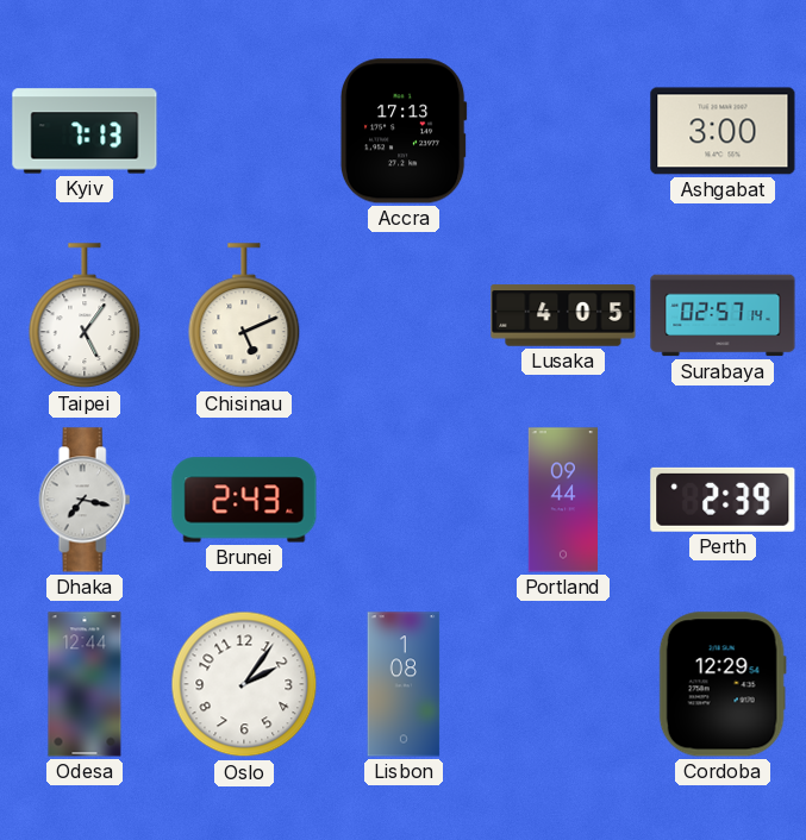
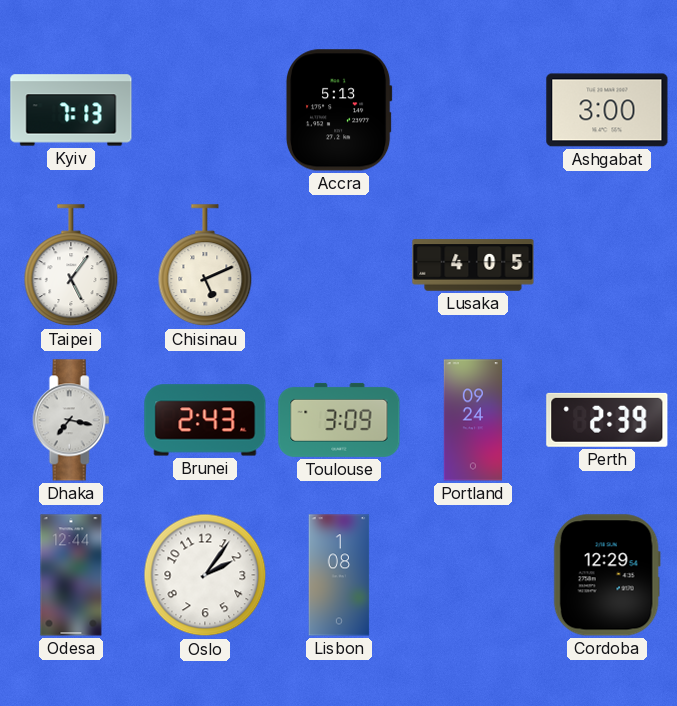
Accra: 17:13 -> 5:13 (339, 110)
Surabaya: 02:57 -> none (723, 315)
Toulouse: none -> 3:09 (339, 420)
Portland: 09:44 -> 09:24 (472, 420)
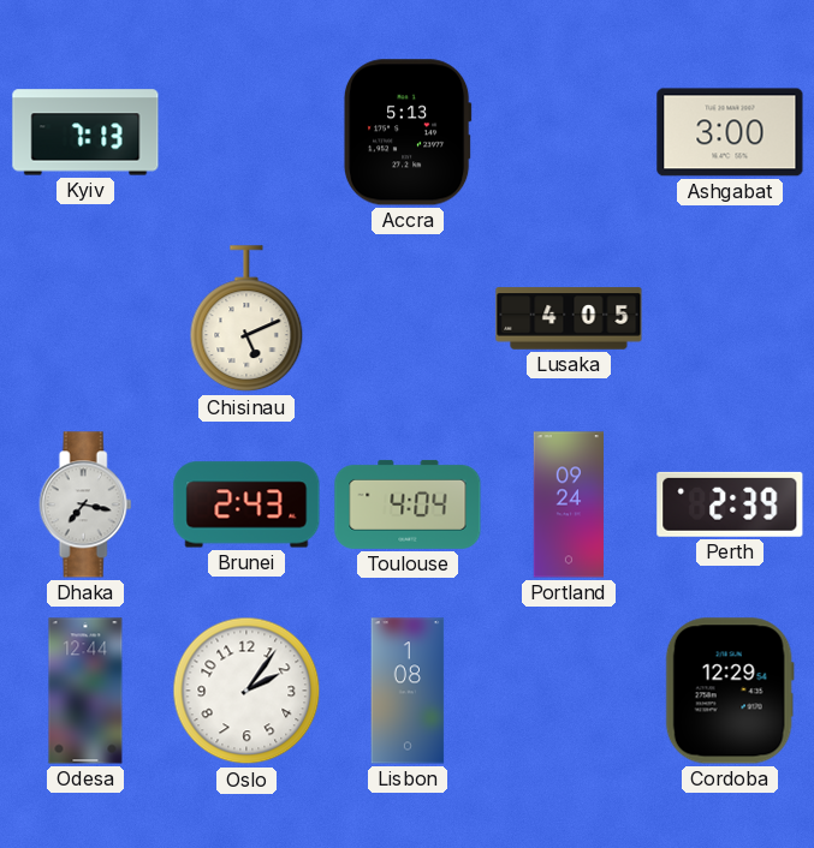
Taipei: 5:06 -> none (71, 266)
Toulouse: 3:09 -> 4:04 (408, 504)
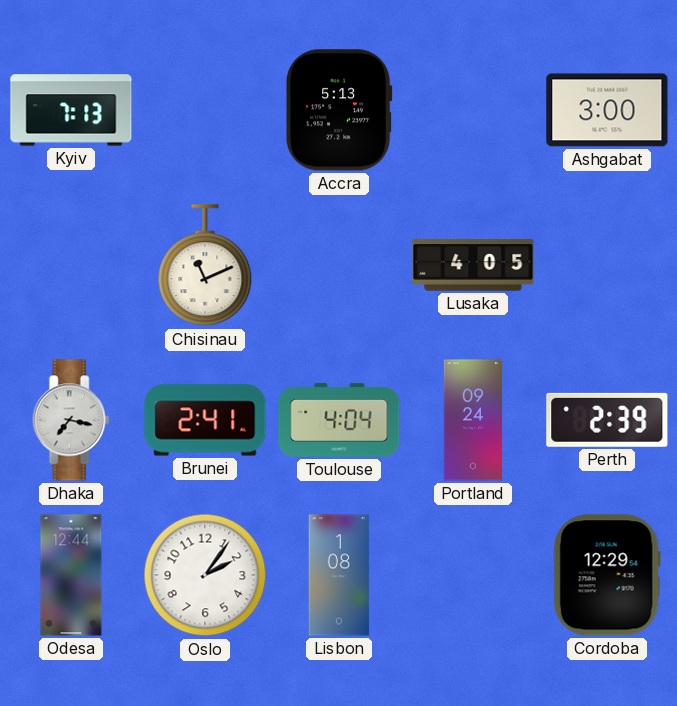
Chisinau: 5:11 -> 11:11 (205, 266)
Brunei: 2:43 -> 2:41 (205, 420)
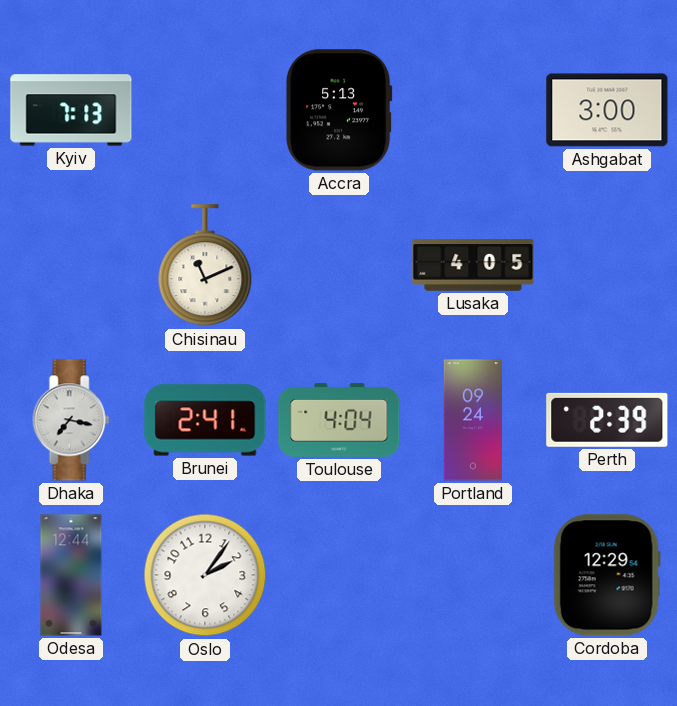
Lisbon: 1:08 -> none (339, 575)
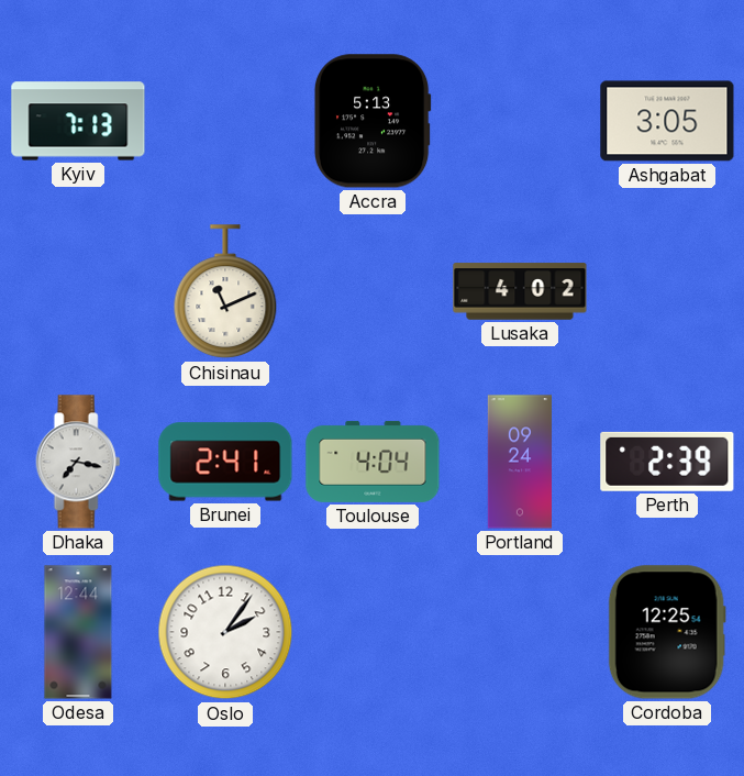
Ashgabat: 3:00 -> 3:05 (667, 121)
Lusaka: 4:05 -> 4:02 (520, 291)
Cordoba: 12:29 -> 12:25 (667, 632)
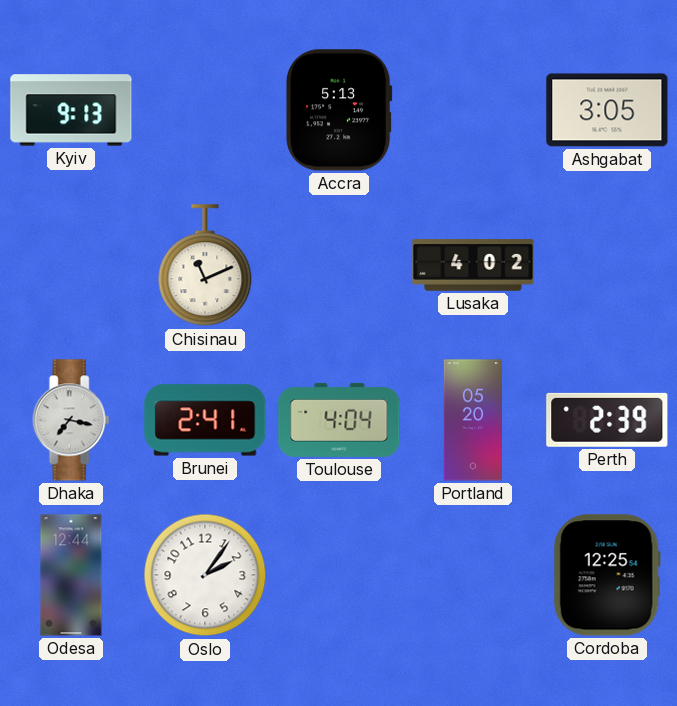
Kyiv: 7:13 -> 9:13 (71, 110)
Portland: 09:24 -> 05:20 (472, 420)
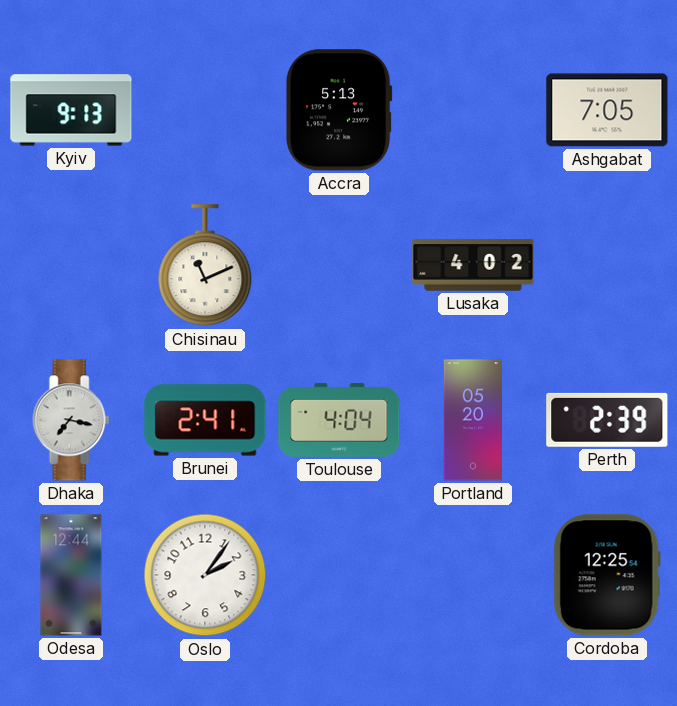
Ashgabat: 3:05 -> 7:05 (607, 110)
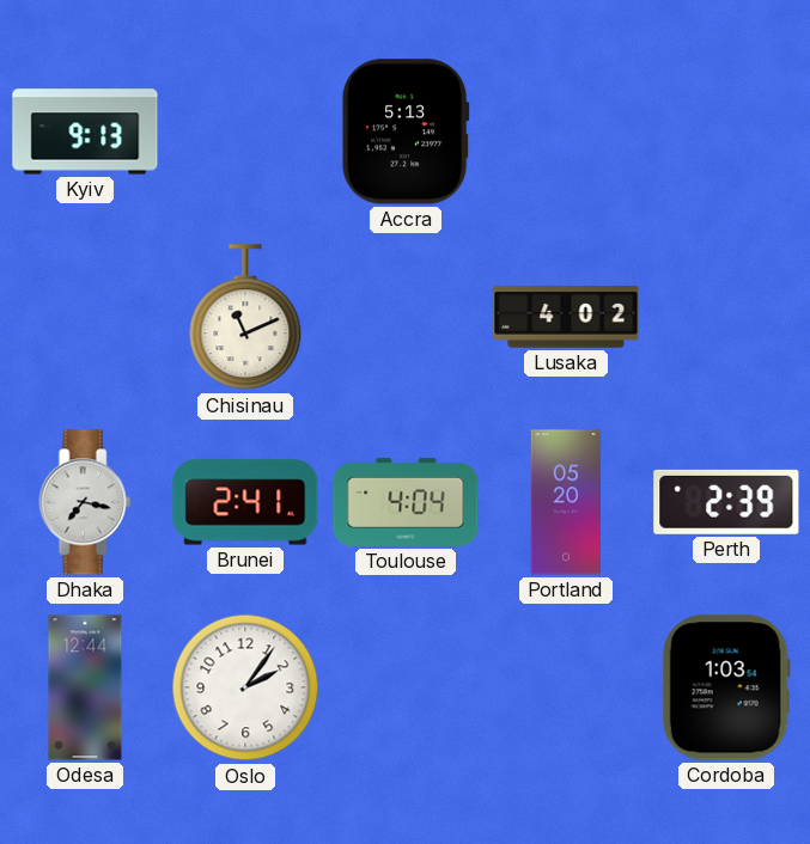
Ashgabat: 7:05 -> none (607, 110)
Cordoba: 12:25 -> 1:03 (726, 687)
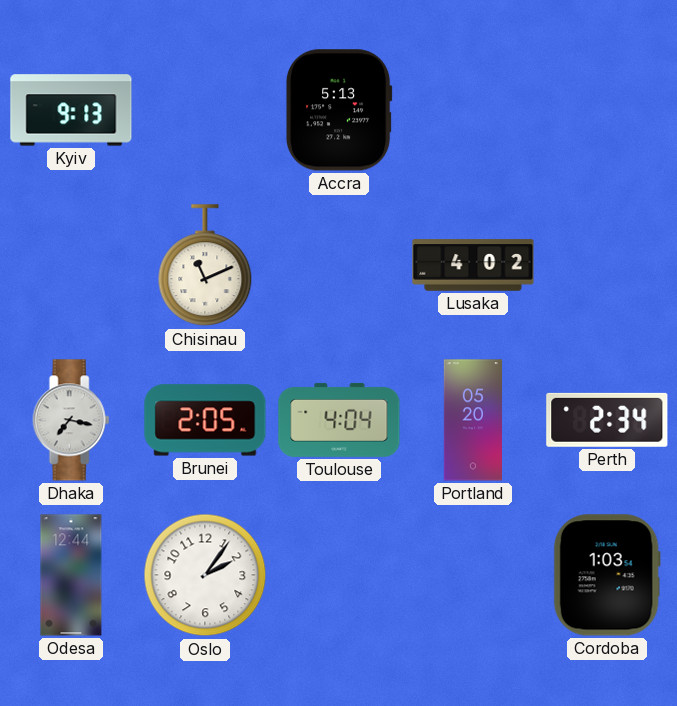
Brunei: 2:41 -> 2:05 (205, 420)
Perth: 2:39 -> 2:34 (607, 420)
